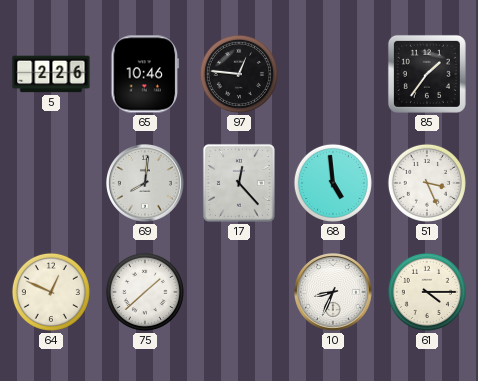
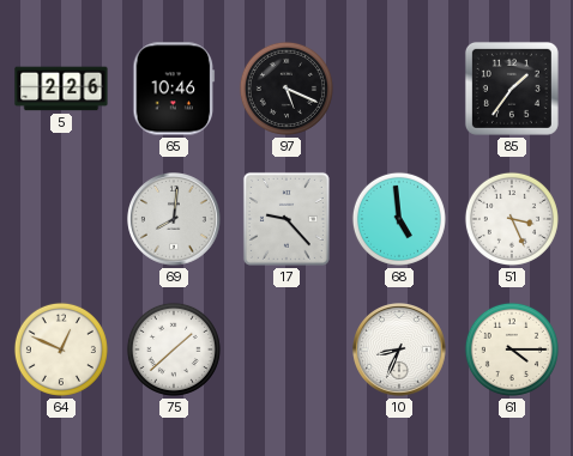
97: 12:46 -> 5:19 (286, 89)
17: 12:23 -> 9:23 (286, 219)
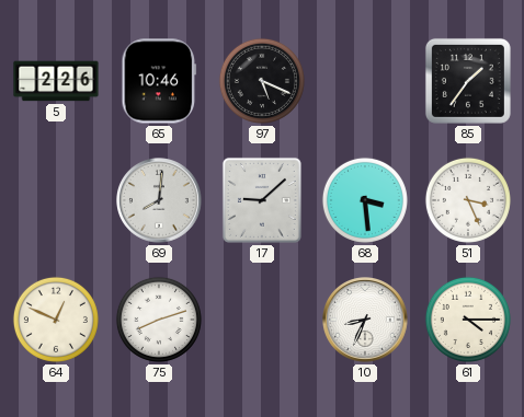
17: 9:23 -> 9:08 (262, 200)
68: 4:59 -> 3:29 (365, 200)
75: 1:38 -> 8:12 (159, 320)
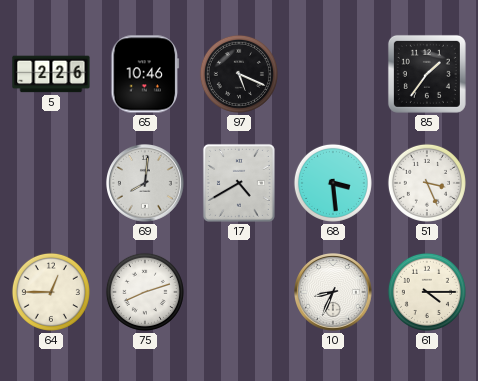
17: 9:08 -> 4:40 (239, 183)
64: 12:49 -> 12:45 (51, 292)
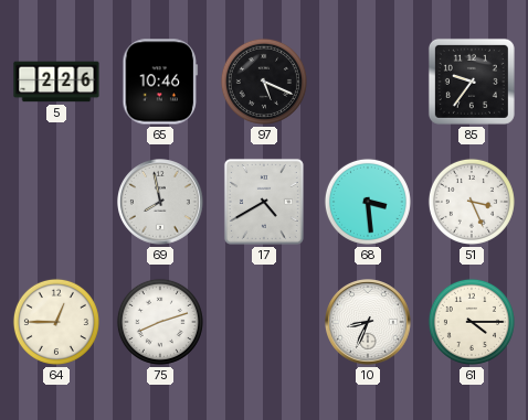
85: 1:36 -> 9:36 (472, 82)
69: 8:01 -> 7:58 (161, 203)
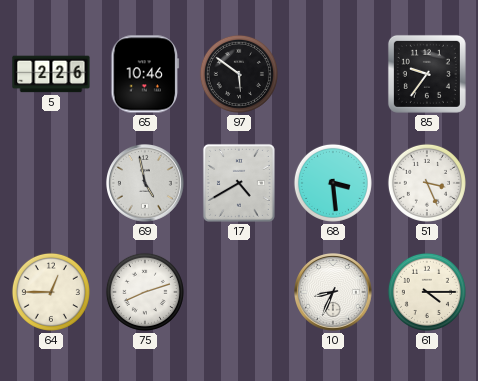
97: 5:19 -> 5:51 (239, 74)
69: 7:58 -> 4:58 (146, 184)
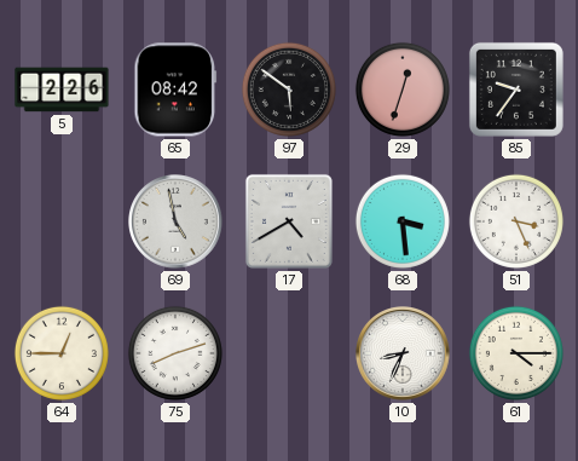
65: 10:46 -> 08:42 (175, 90)
29: none -> 12:33 (403, 90)
